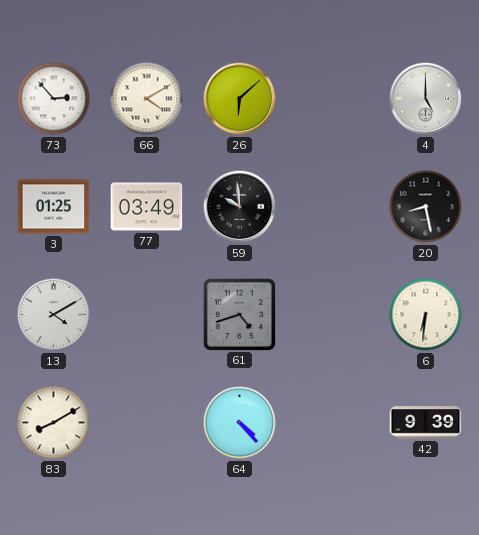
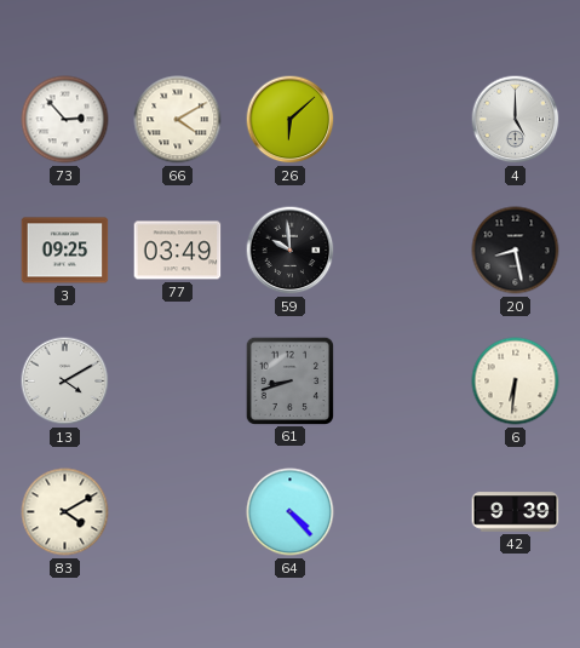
3: 01:25 -> 09:25 (65, 251)
61: 4:42 -> 8:42 (289, 380)
83: 8:10 -> 4:10 (65, 512)
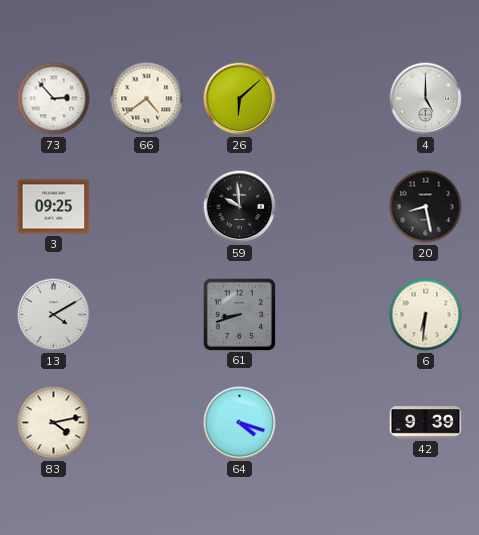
66: 4:10 -> 4:39 (147, 99)
77: 03:49 -> none (178, 251)
83: 4:10 -> 4:13 (54, 423)
64: 4:23 -> 4:18 (240, 423)
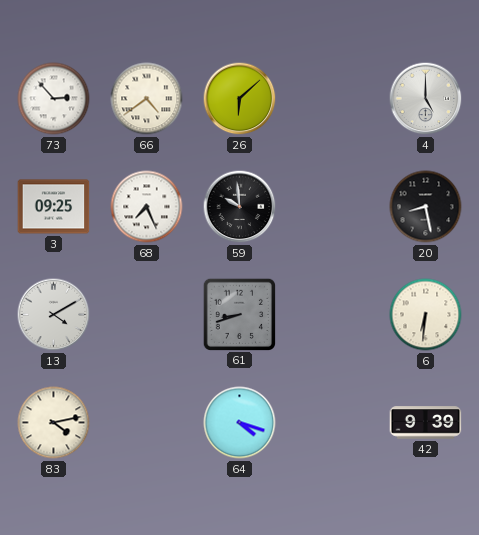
68: none -> 7:26 (147, 207)
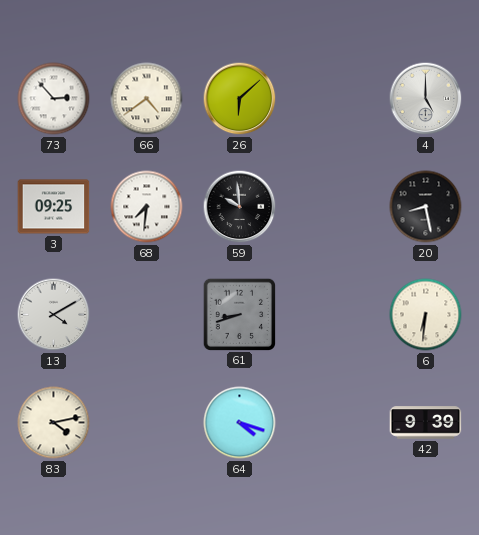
68: 7:26 -> 7:31 (147, 207)
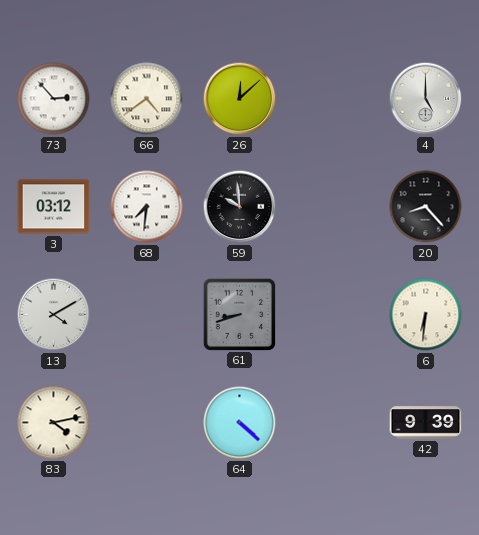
26: 6:08 -> 12:08 (240, 99)
3: 09:25 -> 03:12 (54, 207)
20: 8:28 -> 8:23 (426, 207)
64: 4:18 -> 4:22 (240, 423)
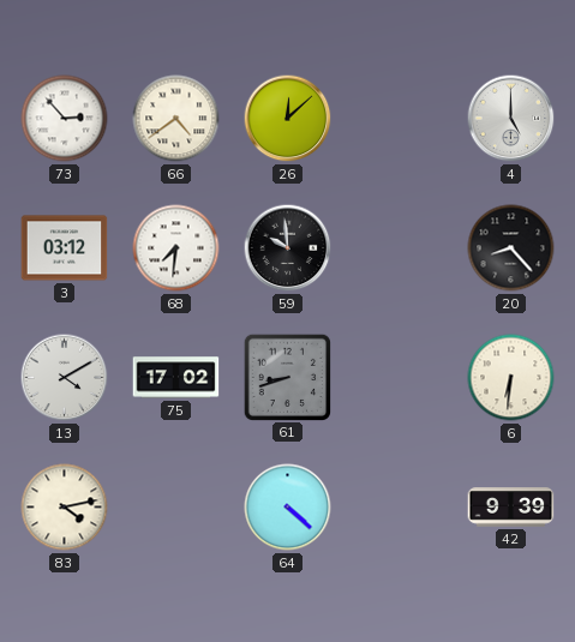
75: none -> 17:02 (176, 378)
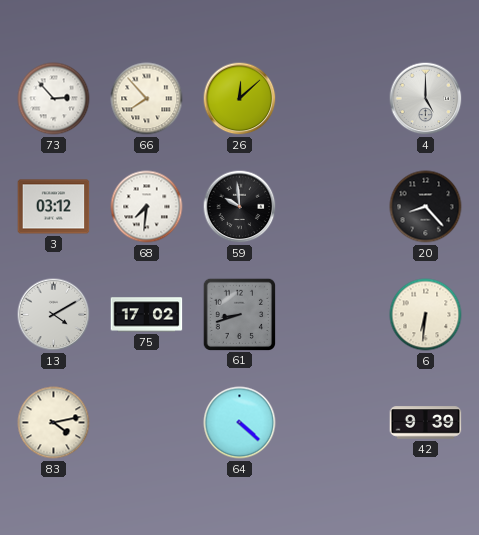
66: 4:39 -> 7:53 (147, 99)
